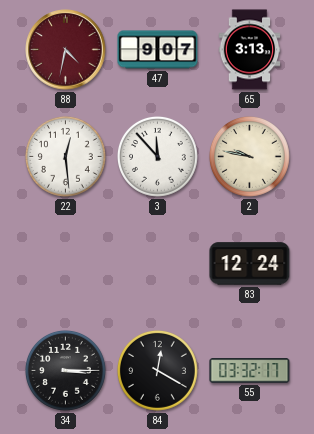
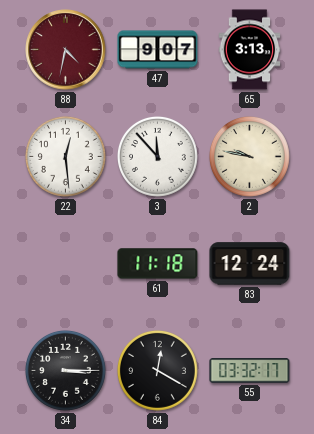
61: none -> 11:18 (158, 264)
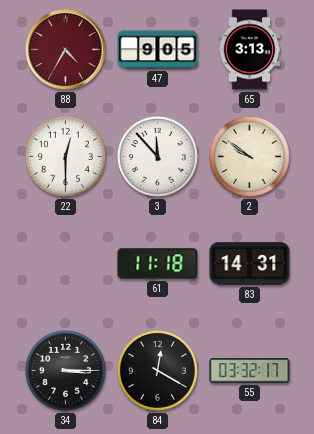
88: 4:32 -> 4:35 (66, 50)
47: 9:07 -> 9:05 (158, 50)
22: 12:29 -> 12:30 (65, 156)
2: 9:47 -> 9:51 (249, 156)
83: 12:24 -> 14:31 (250, 264)
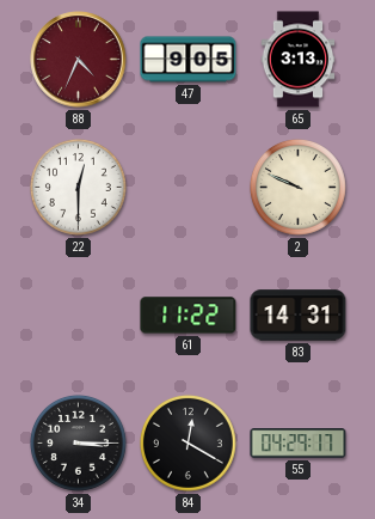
88: 4:35 -> 4:34 (79, 60)
3: 11:53 -> none (157, 156)
2: 9:51 -> 9:49 (297, 187)
61: 11:18 -> 11:22 (189, 316)
55: 03:32 -> 04:29 (299, 444)
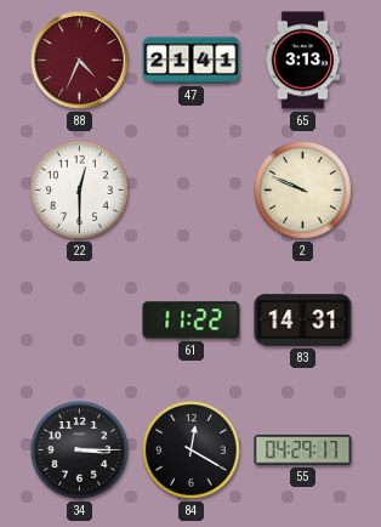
47: 9:05 -> 21:41 (192, 61)
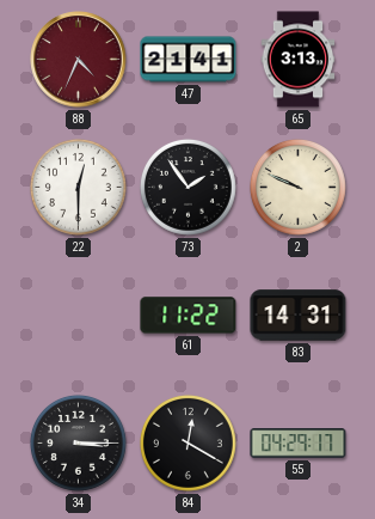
73: none -> 1:54 (187, 187)
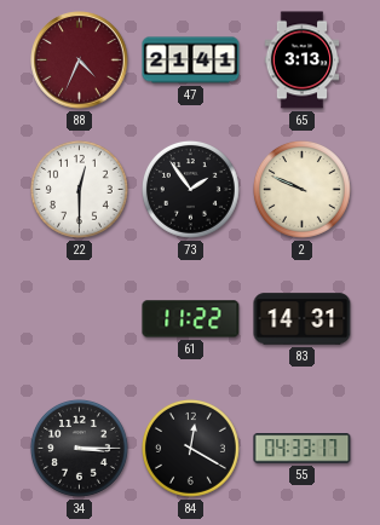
55: 04:29 -> 04:33 (303, 449)
